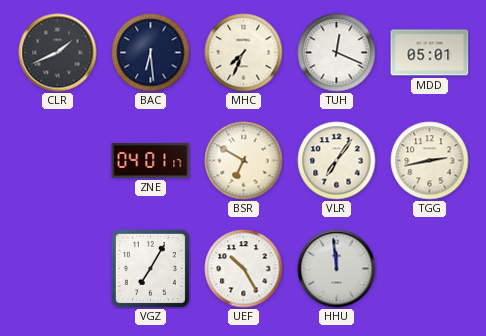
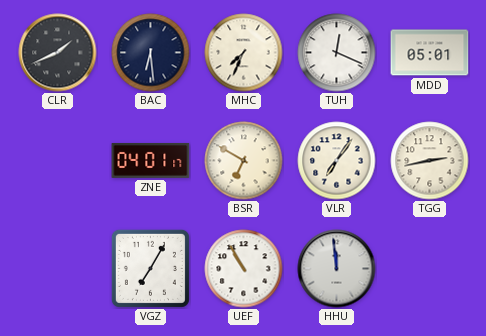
UEF: 10:25 -> 10:55 (244, 269)
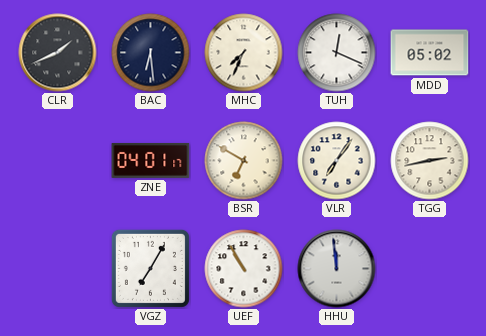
MDD: 05:01 -> 05:02 (430, 53)
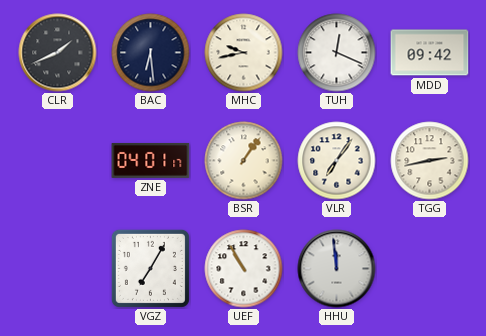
MHC: 7:34 -> 9:43 (244, 53)
MDD: 05:02 -> 09:42 (430, 53)
BSR: 6:50 -> 1:06 (244, 161)
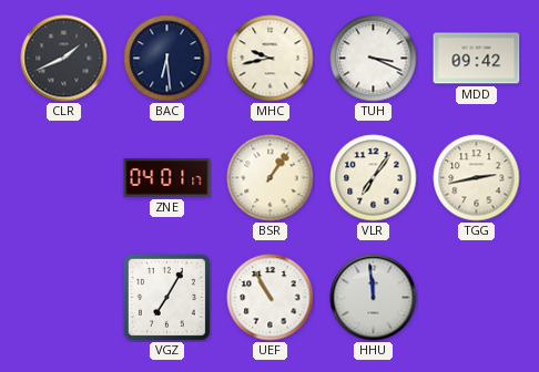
TUH: 12:19 -> 3:19 (374, 59)
